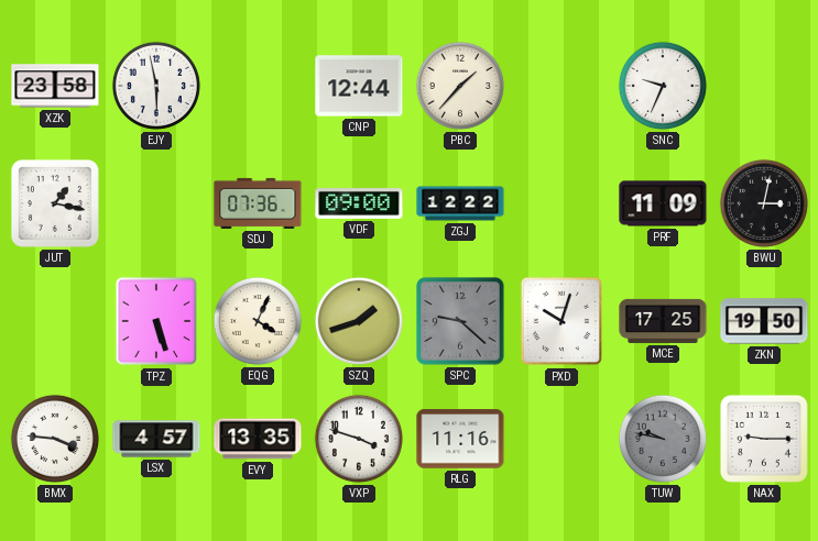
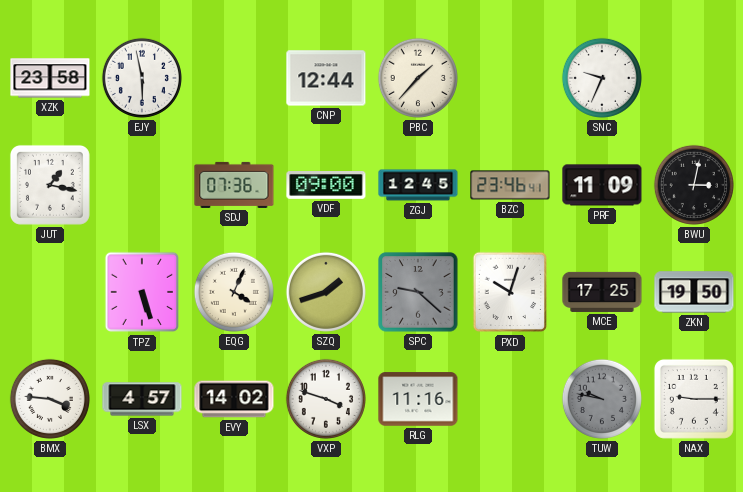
ZGJ: 12:22 -> 12:45 (418, 185)
BZC: none -> 23:46 (510, 185)
EVY: 13:35 -> 14:02 (234, 399)
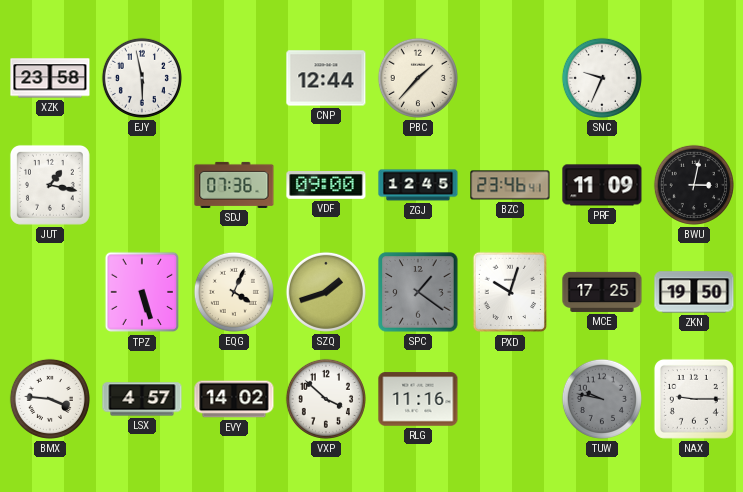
SPC: 9:22 -> 1:21 (418, 292)
VXP: 3:48 -> 3:52 (326, 399)
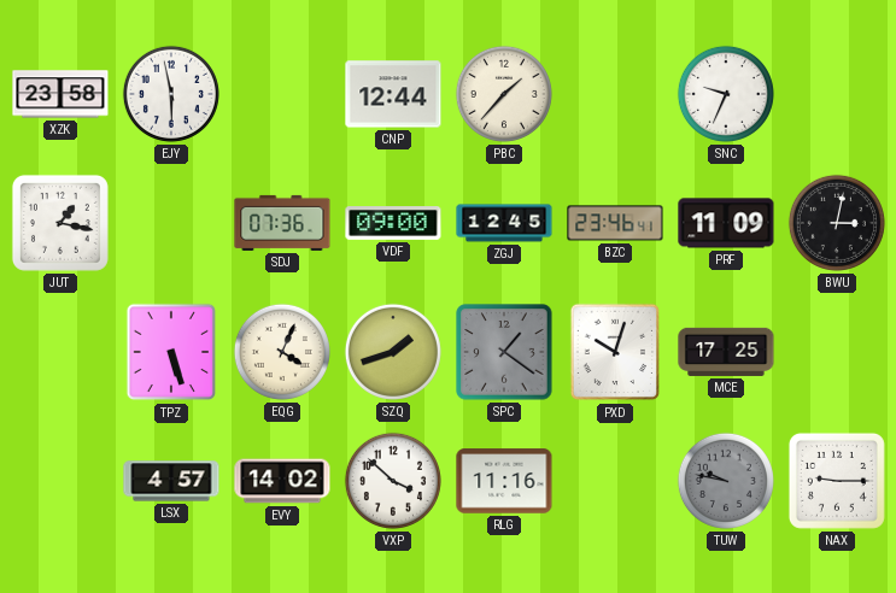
ZKN: 19:50 -> none (694, 292)
BMX: 3:46 -> none (50, 399)
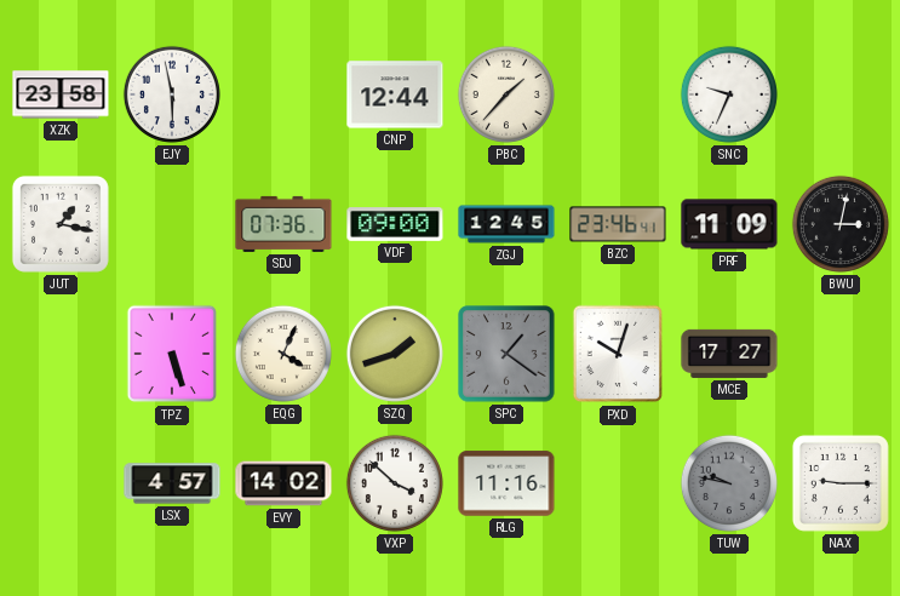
MCE: 17:25 -> 17:27 (729, 354)
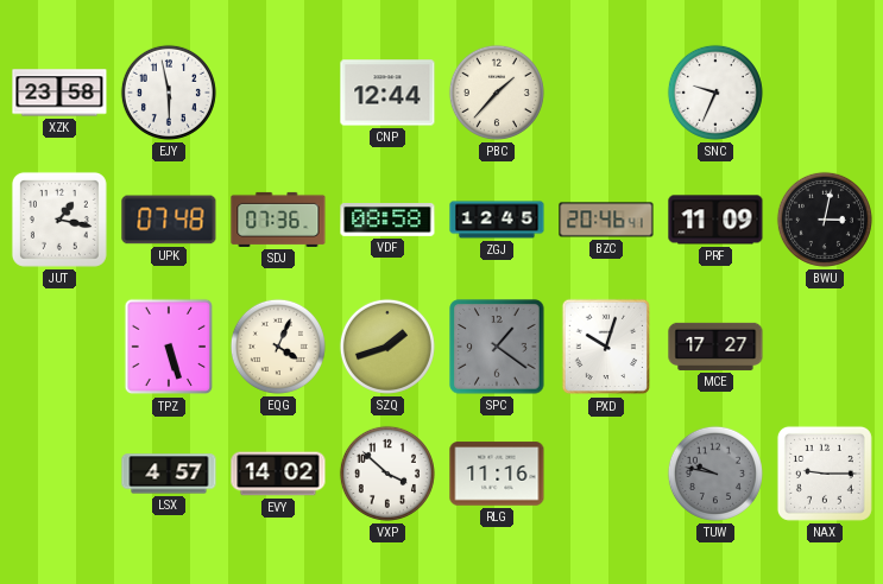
UPK: none -> 07:48 (169, 220)
VDF: 09:00 -> 08:58 (387, 221)
BZC: 23:46 -> 20:46 (606, 220)
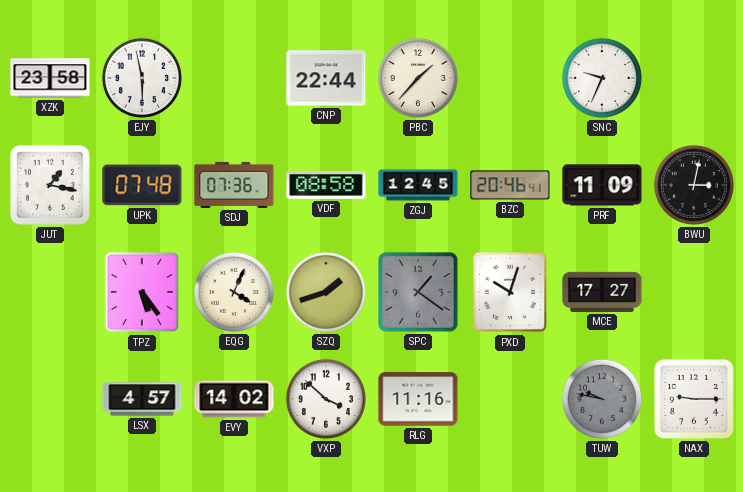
CNP: 12:44 -> 22:44 (326, 78)
TPZ: 5:27 -> 5:24 (142, 292)
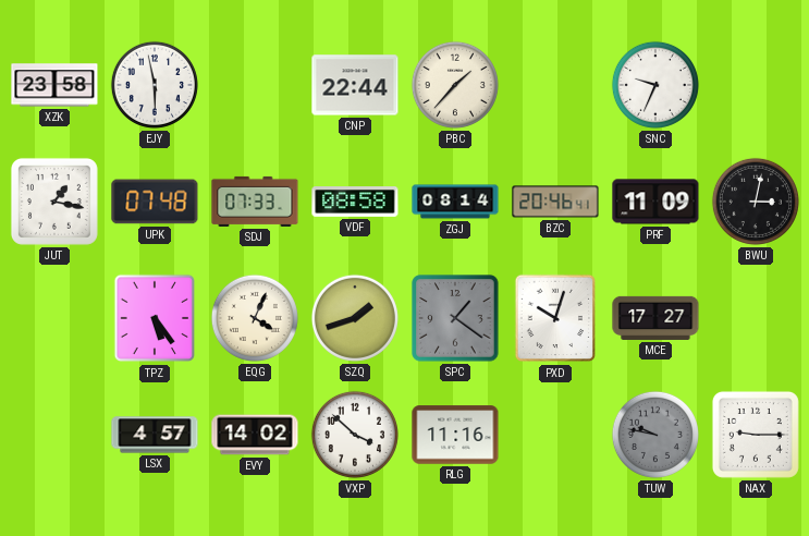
SDJ: 07:36 -> 07:33 (255, 202)
ZGJ: 12:45 -> 08:14 (455, 202)
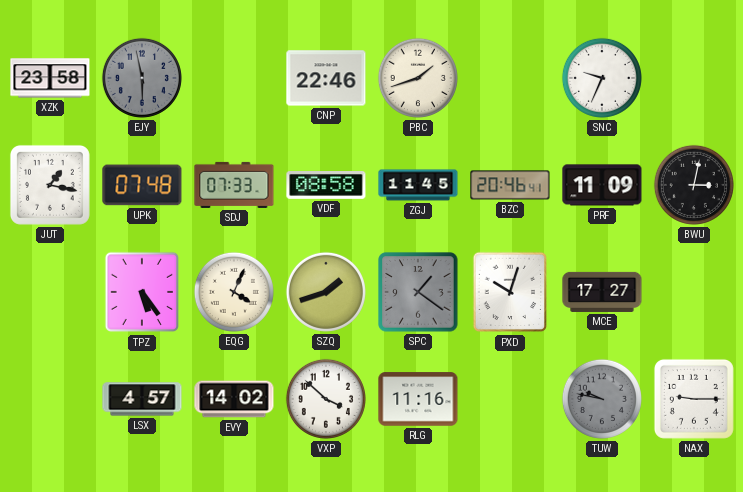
EJY dial: white -> grey (142, 78)
CNP: 22:44 -> 22:46 (326, 78)
PBC: 1:37 -> 1:42 (418, 78)
ZGJ: 08:14 -> 11:45 (418, 185)
